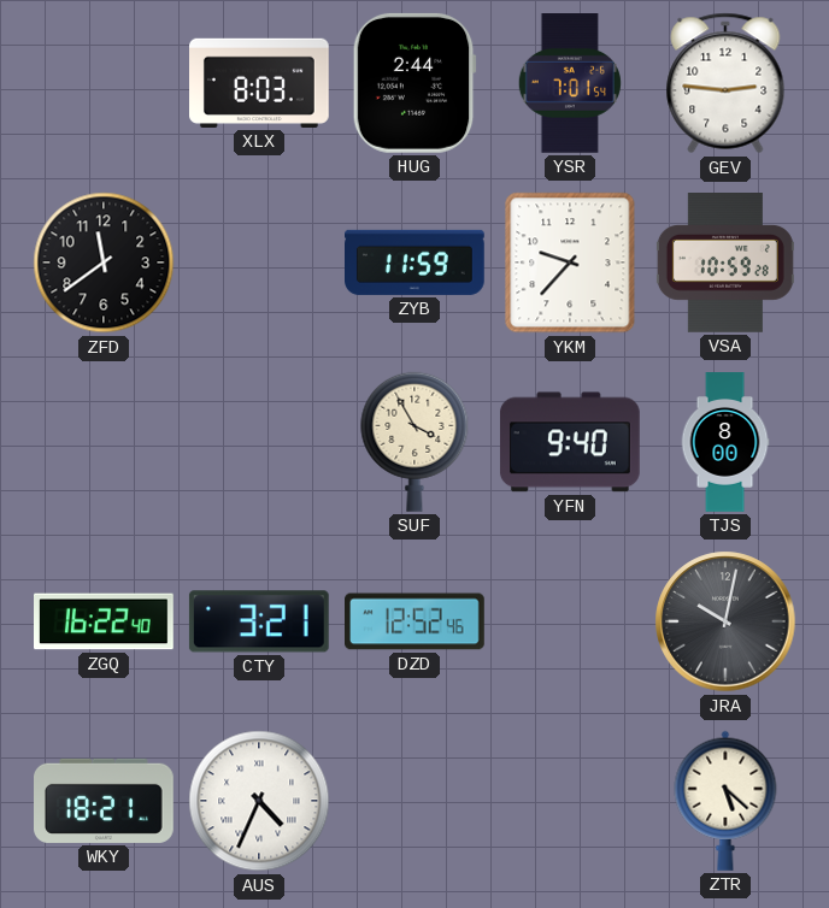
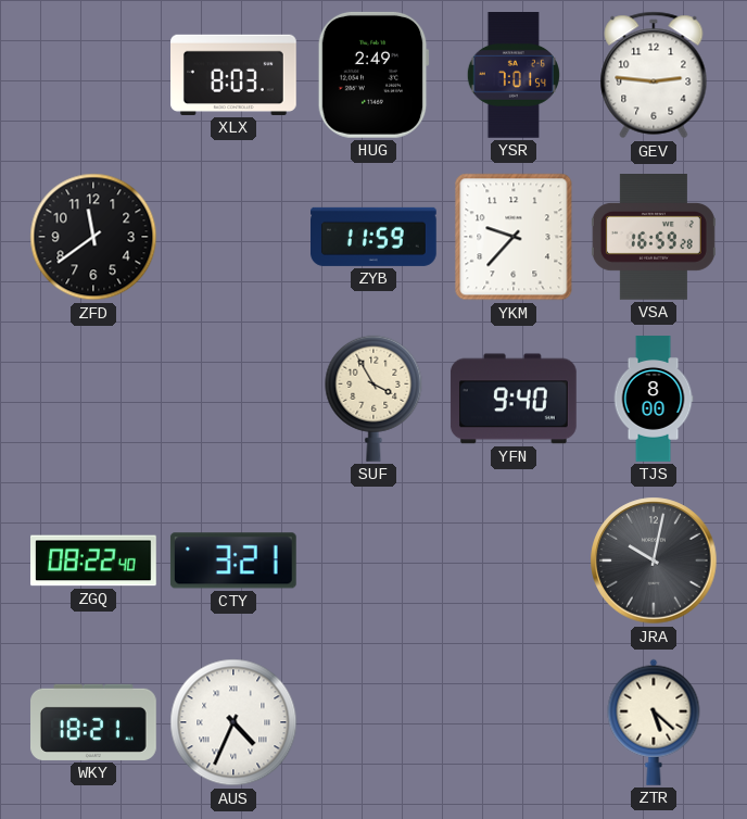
HUG: 2:44 -> 2:49 (373, 75)
VSA: 10:59 -> 16:59 (654, 238)
ZGQ: 16:22 -> 08:22 (94, 560)
DZD: 12:52 -> none (416, 621)
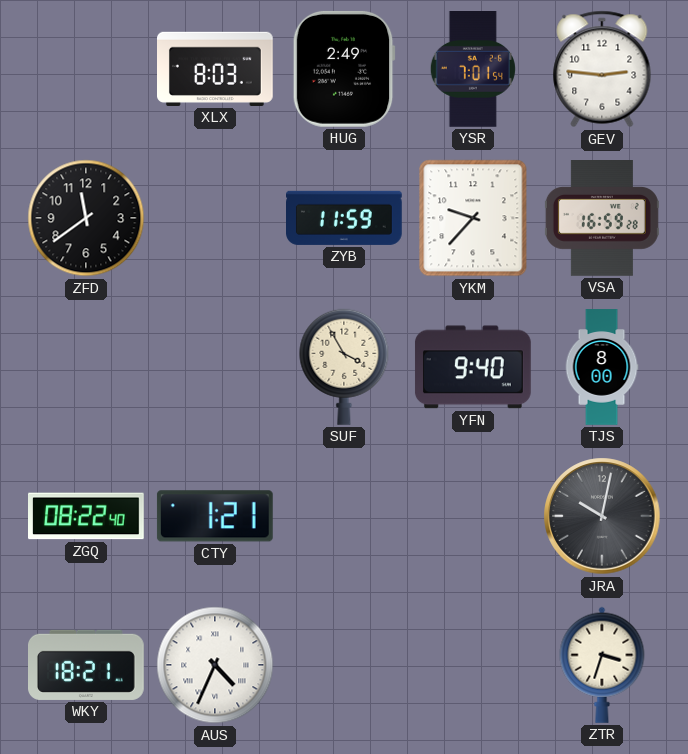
CTY: 3:21 -> 1:21 (215, 516)
ZTR: 5:22 -> 3:33 (602, 665)
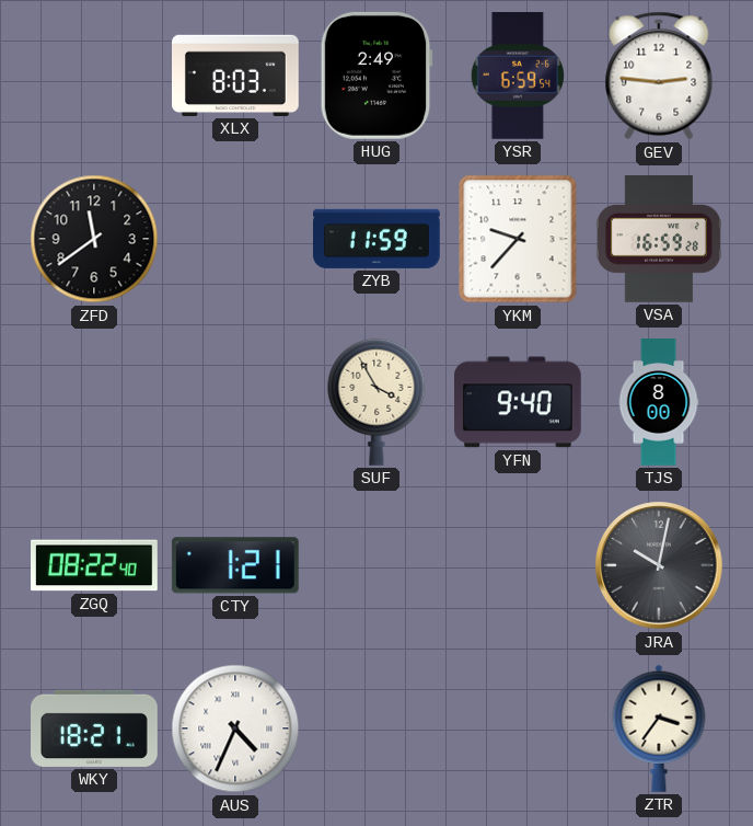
YSR: 7:01 -> 6:59 (518, 77)
ZTR: 3:33 -> 3:36 (659, 729)
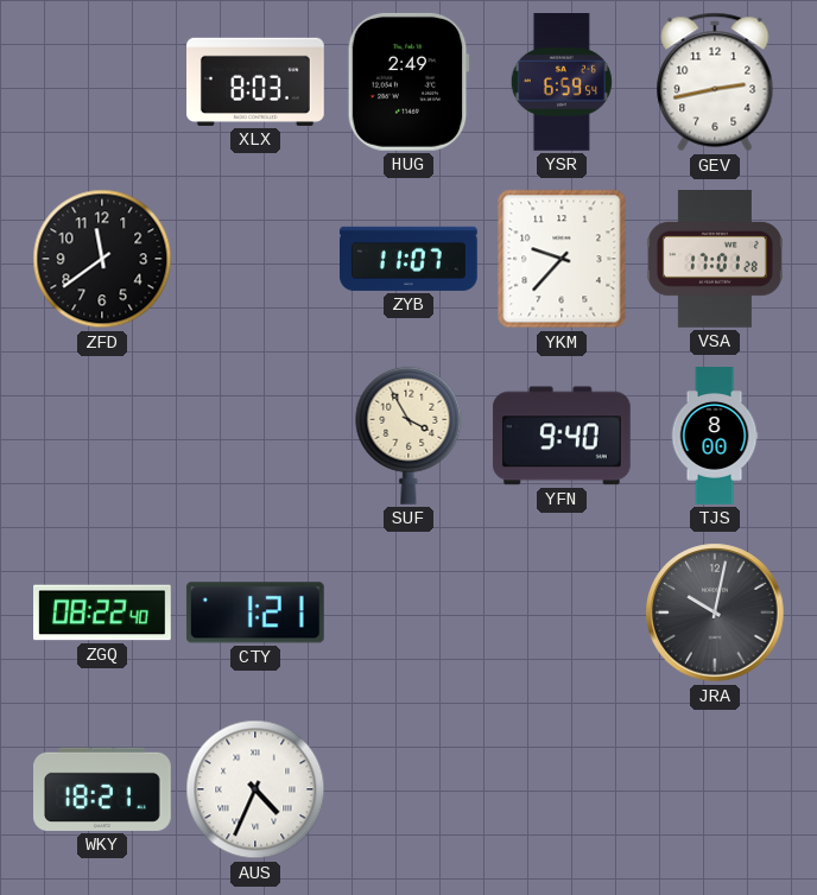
GEV: 2:46 -> 2:43 (715, 82)
ZYB: 11:59 -> 11:07 (410, 259)
VSA: 16:59 -> 17:01 (715, 260)
ZTR: 3:36 -> none (659, 729)
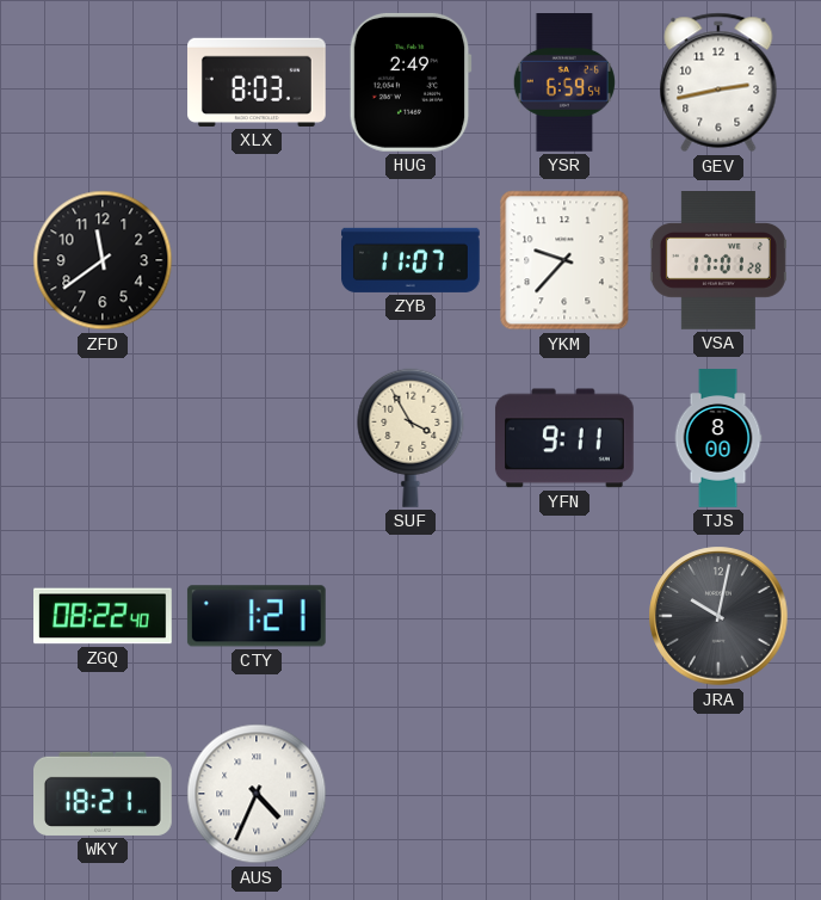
YFN: 9:40 -> 9:11 (564, 438)
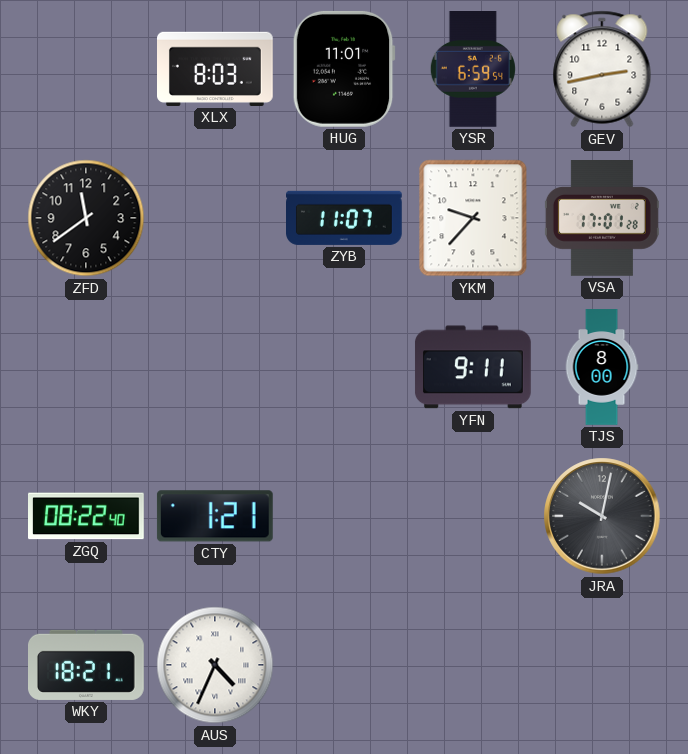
HUG: 2:49 -> 11:01 (344, 69)
SUF: 3:55 -> none (410, 438)
